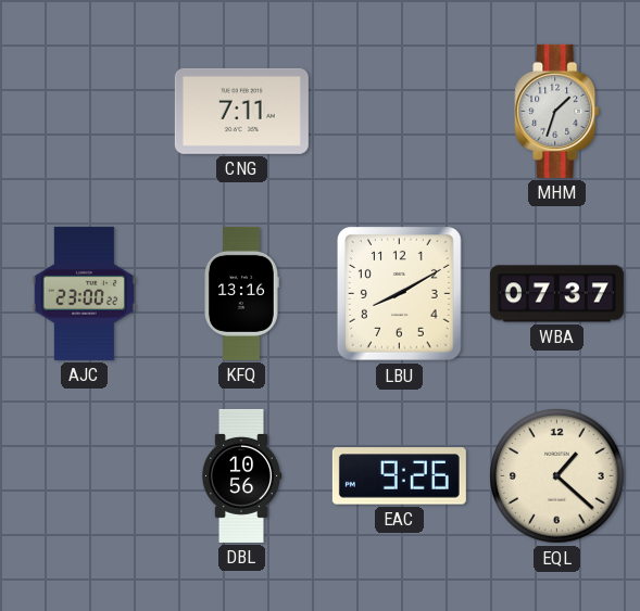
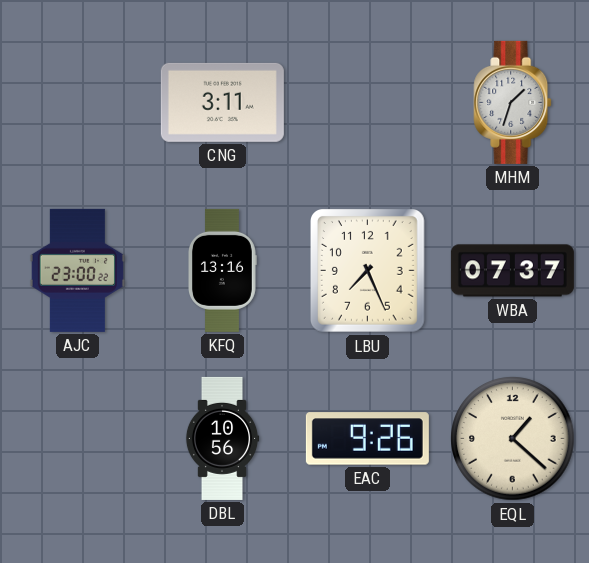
CNG: 7:11 -> 3:11 (222, 102)
LBU: 8:10 -> 7:26 (368, 271)
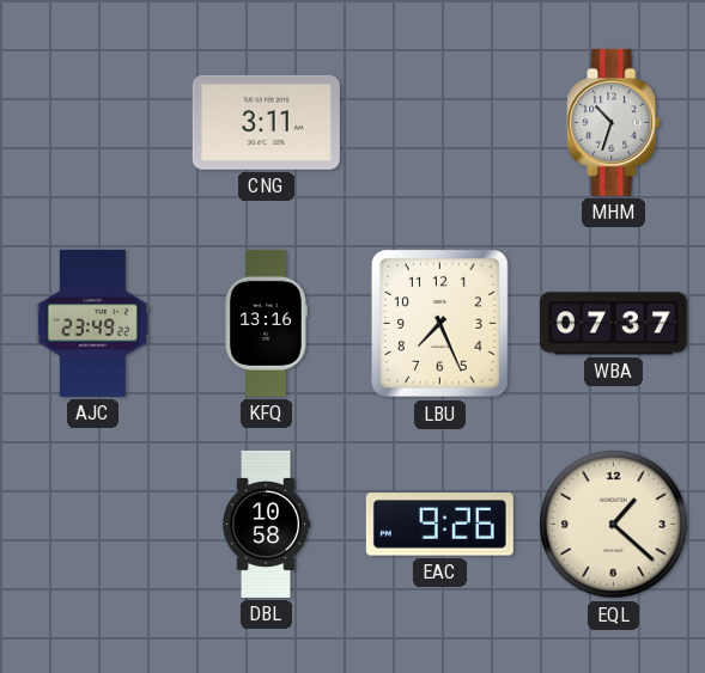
MHM: 1:33 -> 10:33 (614, 122)
AJC: 23:00 -> 23:49 (92, 323)
DBL: 10:56 -> 10:58 (266, 524)
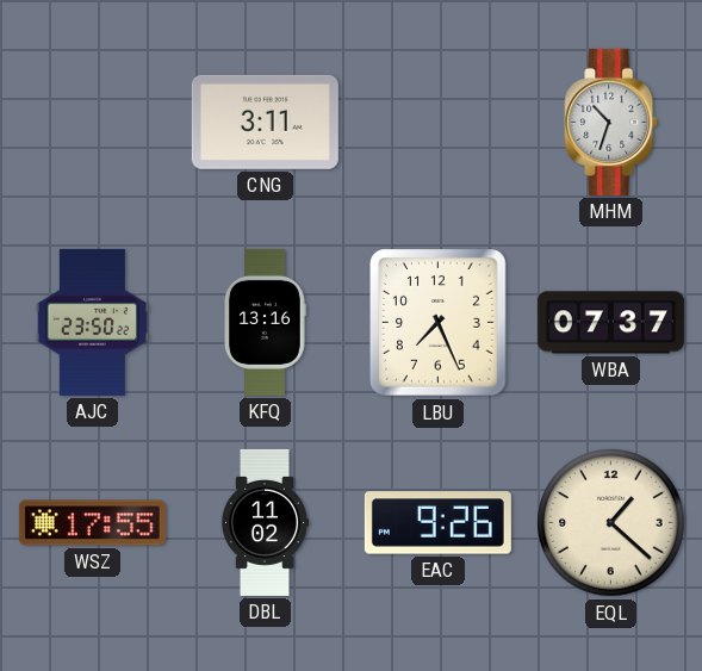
AJC: 23:49 -> 23:50 (92, 322)
WSZ: none -> 17:55 (92, 523)
DBL: 10:58 -> 11:02 (265, 522)
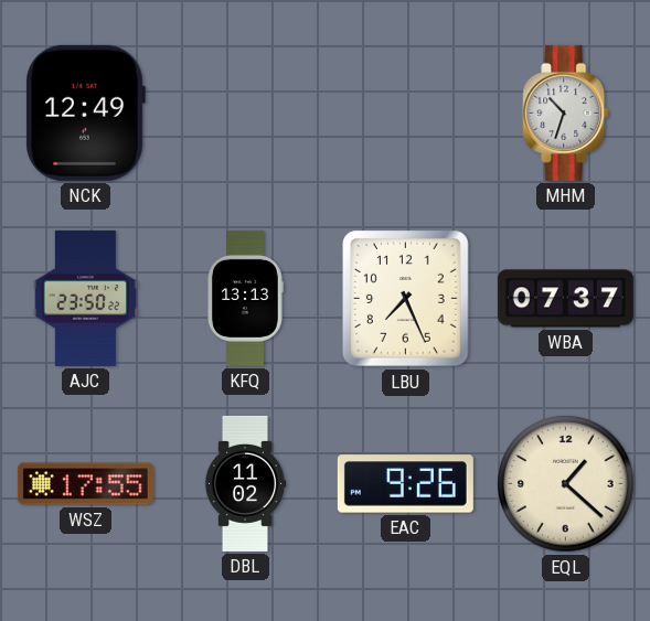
NCK: none -> 12:49 (85, 113)
CNG: 3:11 -> none (265, 122)
KFQ: 13:16 -> 13:13 (246, 298)
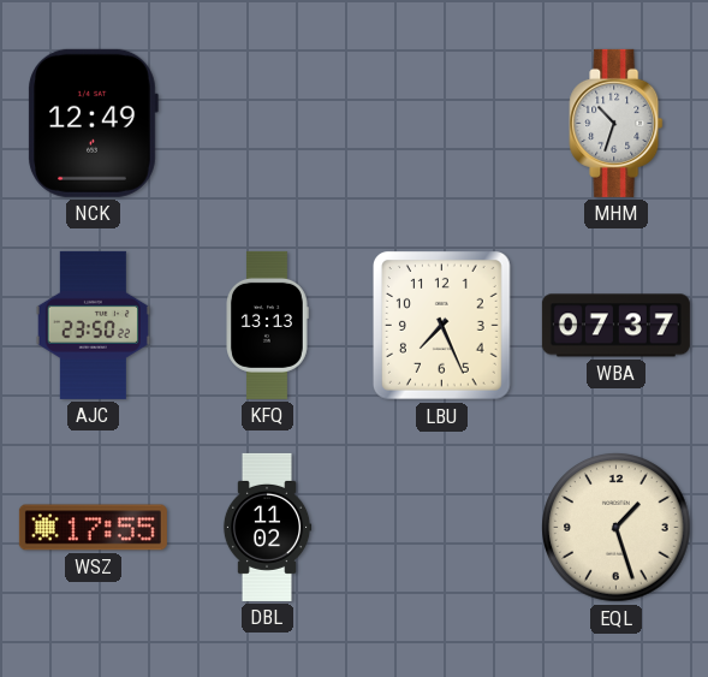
EAC: 9:26 -> none (405, 484)
EQL: 1:22 -> 1:27 (617, 528)
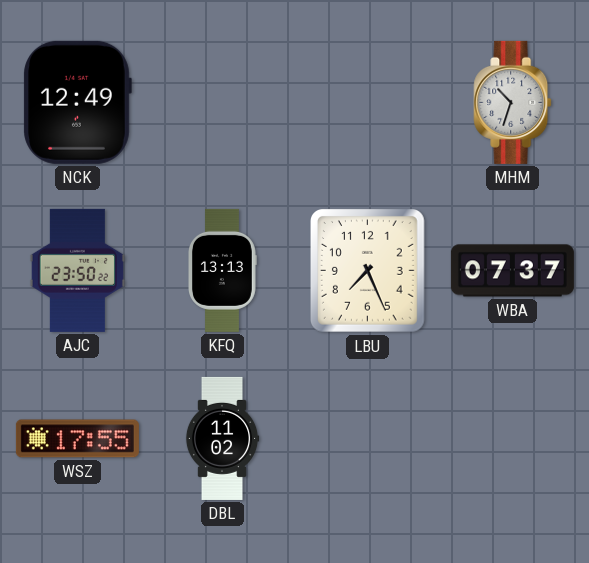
EQL: 1:27 -> none (617, 528)
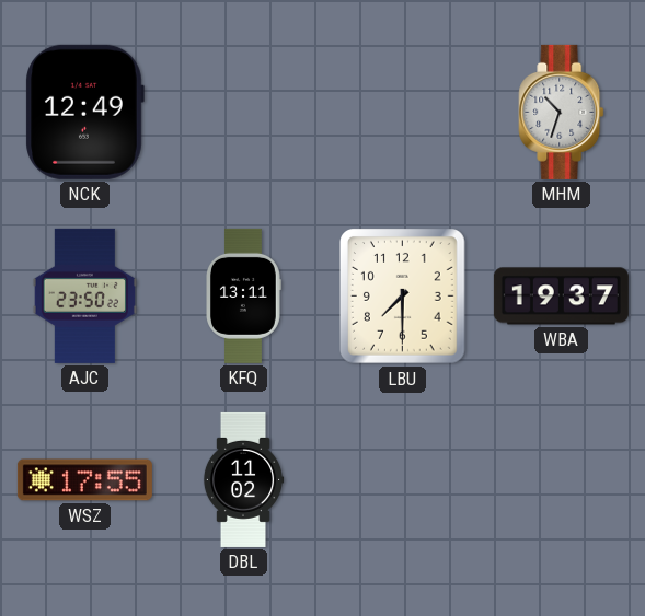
KFQ: 13:13 -> 13:11 (244, 295)
LBU: 7:26 -> 7:30 (403, 297)
WBA: 07:37 -> 19:37 (561, 297)
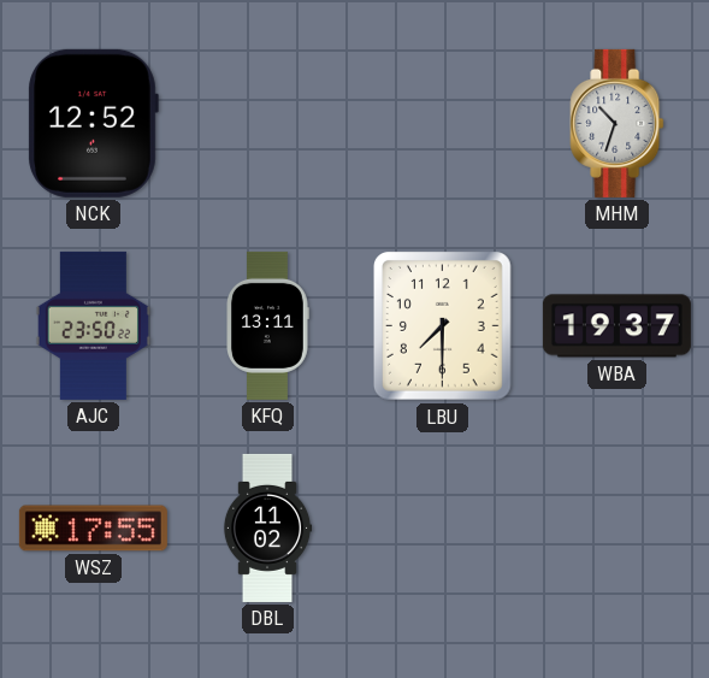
NCK: 12:49 -> 12:52 (93, 123)
